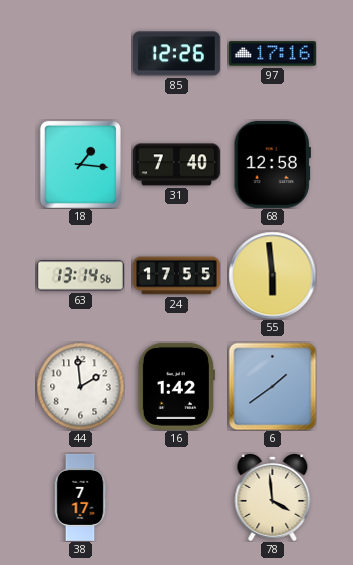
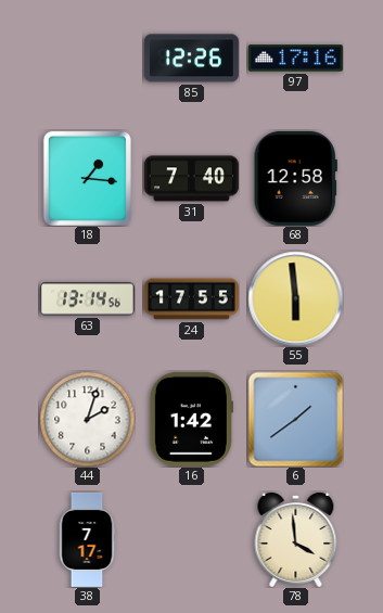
44: 1:59 -> 2:03 (87, 419)
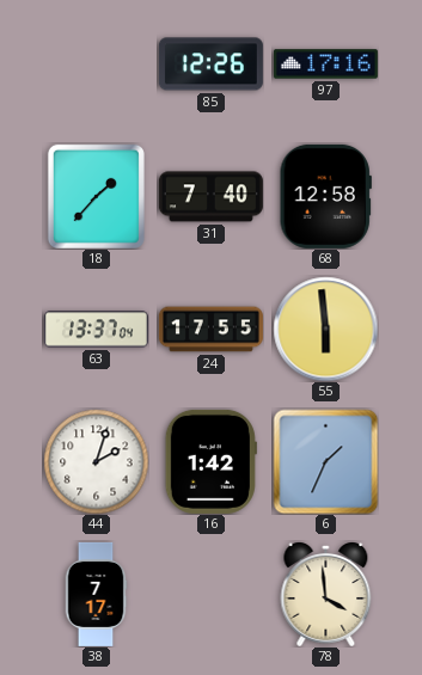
18: 1:16 -> 1:37 (96, 196)
63: 13:14 -> 13:37 (96, 330)
6: 1:39 -> 1:34 (325, 461)
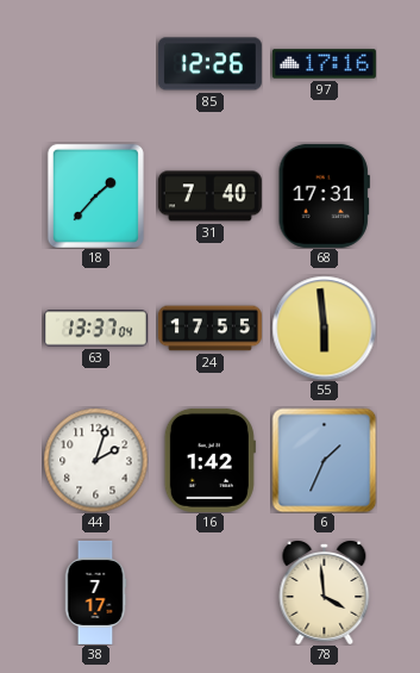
68: 12:58 -> 17:31 (324, 195)
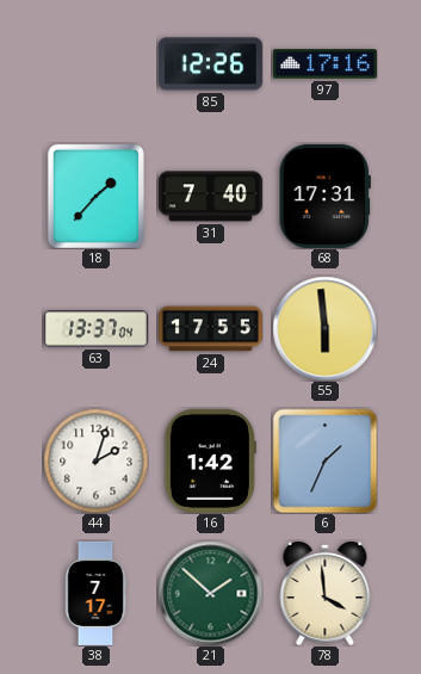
21: none -> 1:52 (210, 593)
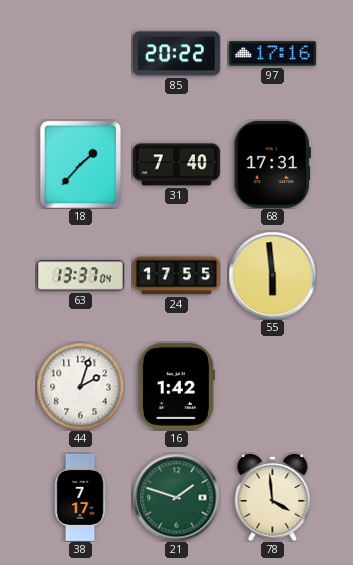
85: 12:26 -> 20:22 (176, 54)
6: 1:34 -> none (324, 460)
21: 1:52 -> 1:48 (176, 497)
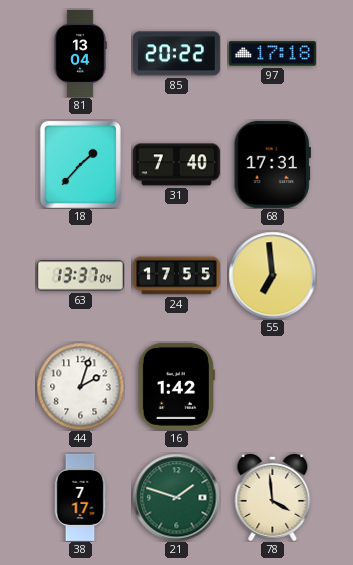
81: none -> 13:04 (80, 53)
97: 17:16 -> 17:18 (272, 54)
55: 5:59 -> 6:59 (272, 275)
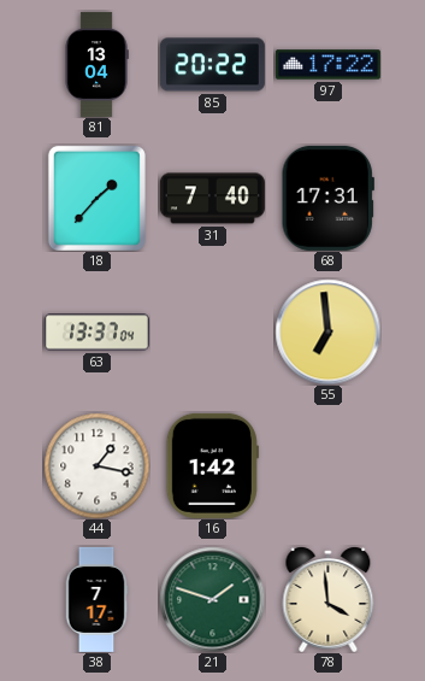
97: 17:18 -> 17:22 (327, 65)
24: 17:55 -> none (176, 276)
44: 2:03 -> 1:17 (96, 465)
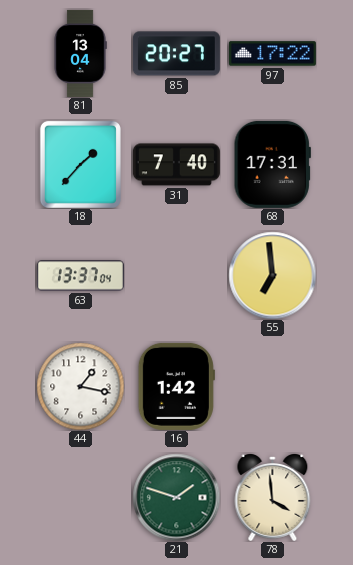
85: 20:22 -> 20:27 (176, 54)
38: 7:17 -> none (96, 599)
